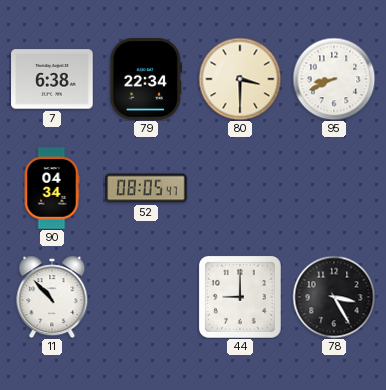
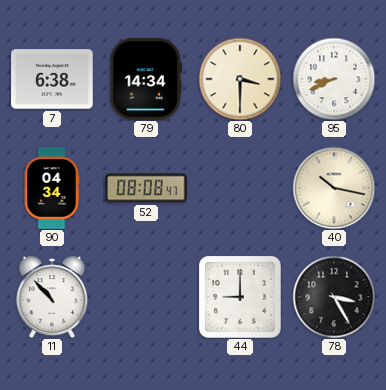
79: 22:34 -> 14:34 (146, 79)
52: 08:05 -> 08:08 (146, 188)
40: none -> 10:17 (334, 188)
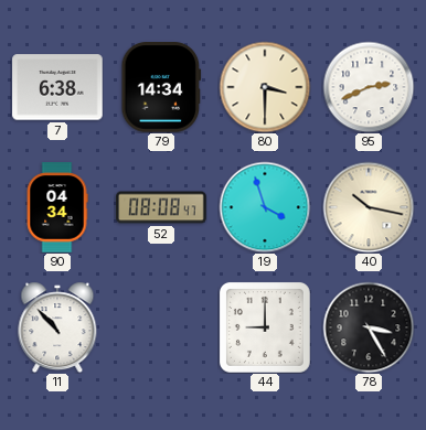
95: 8:41 -> 2:41 (369, 87)
19: none -> 3:57 (265, 207)
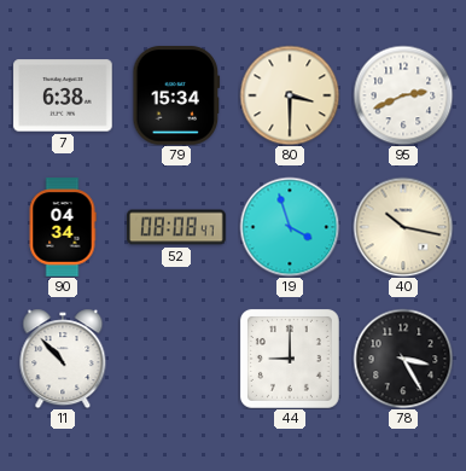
79: 14:34 -> 15:34 (176, 95)
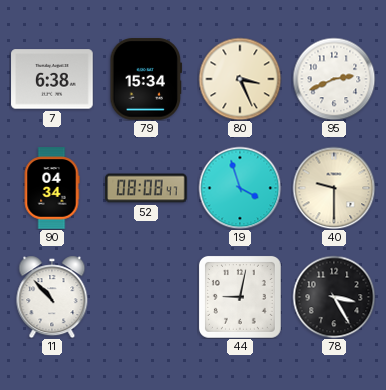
80: 3:30 -> 3:26 (240, 79)
40: 10:17 -> 9:30 (334, 188)
44: 9:00 -> 9:02 (240, 297)
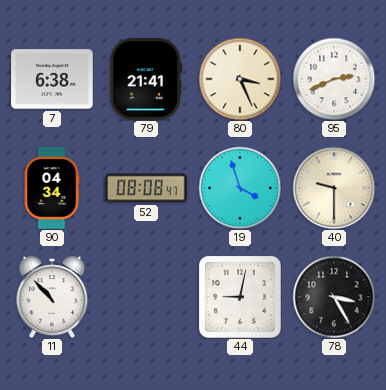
79: 15:34 -> 21:41 (146, 79)
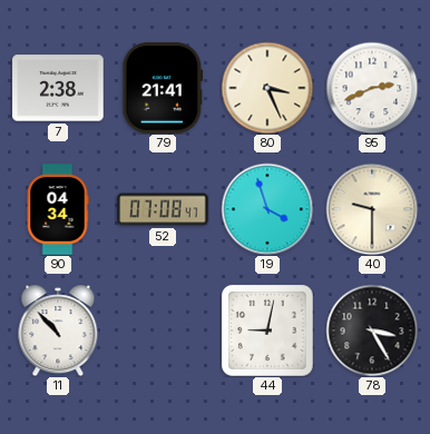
7: 6:38 -> 2:38 (58, 88)
52: 08:08 -> 07:08 (163, 209)
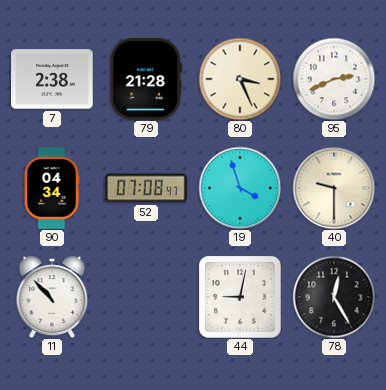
79: 21:41 -> 21:28 (146, 79)
78: 3:25 -> 12:25 (334, 297)
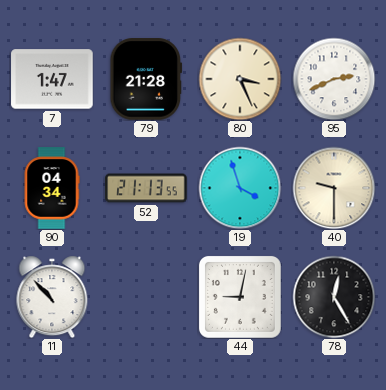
7: 2:38 -> 1:47 (52, 79)
52: 07:08 -> 21:13 (146, 188)
